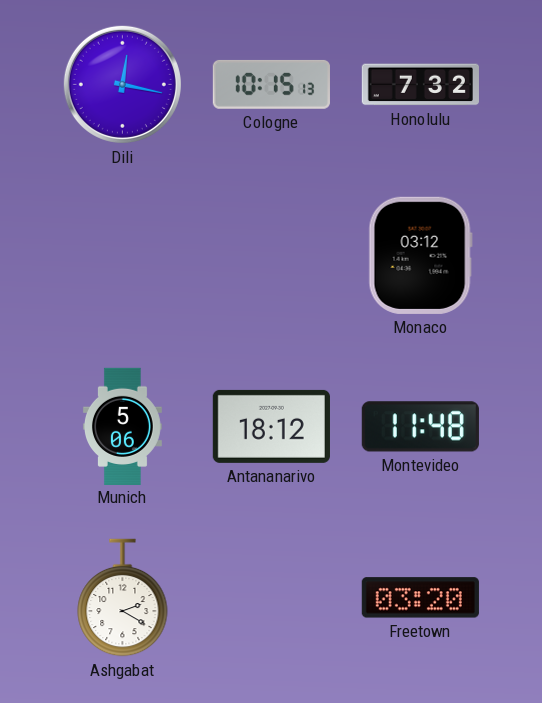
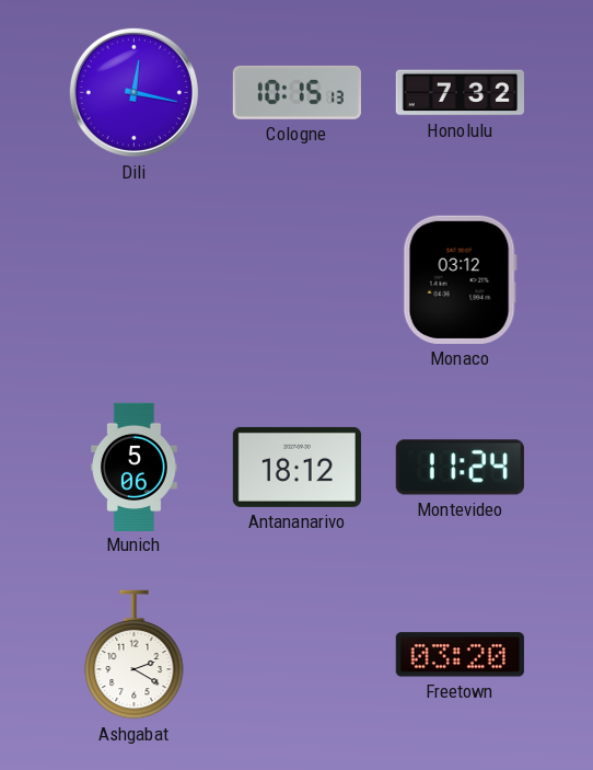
Montevideo: 11:48 -> 11:24 (460, 468)
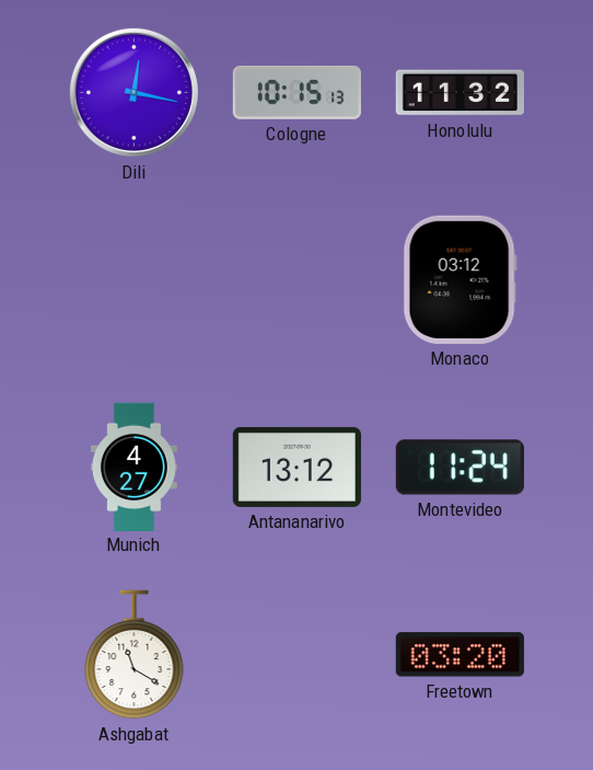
Honolulu: 7:32 -> 11:32 (460, 93)
Munich: 5:06 -> 4:27 (133, 467)
Antananarivo: 18:12 -> 13:12 (296, 467)
Ashgabat: 2:20 -> 11:20 (135, 655)
